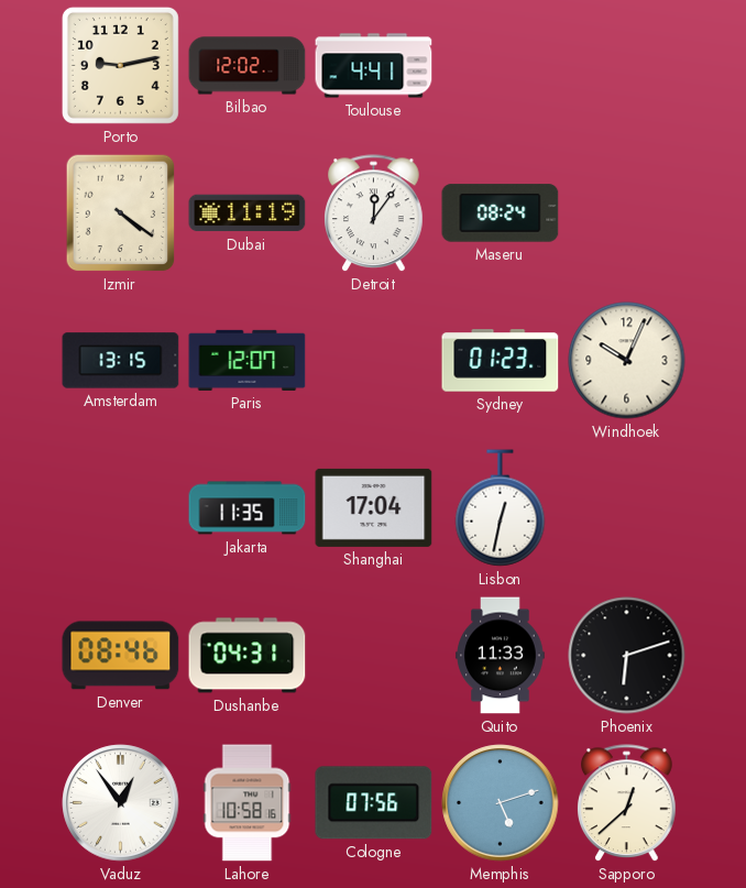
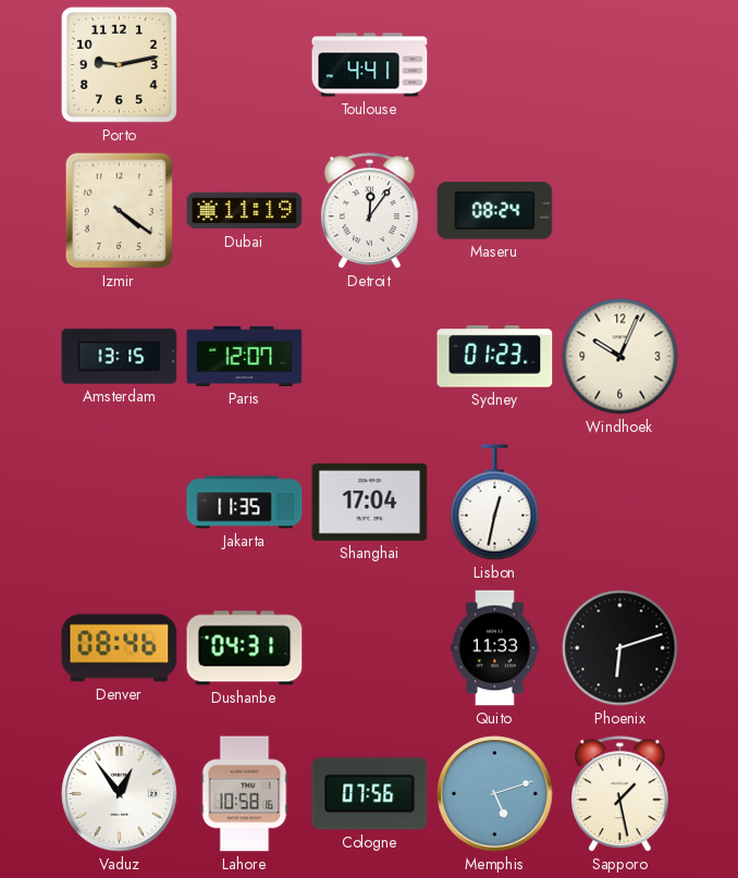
Bilbao: 12:02 -> none (248, 66)
Sapporo: 12:38 -> 1:28 (620, 794)
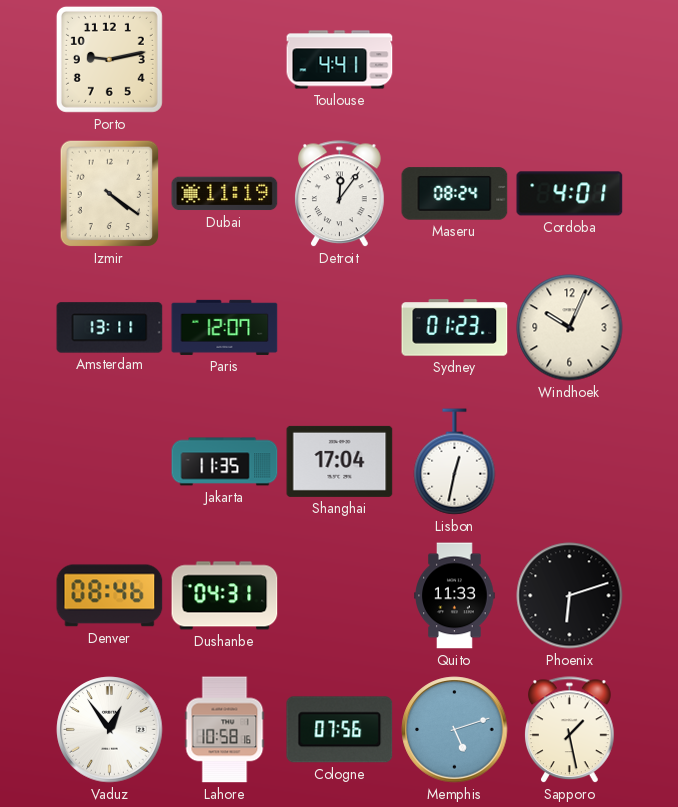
Cordoba: none -> 4:01 (570, 194)
Amsterdam: 13:15 -> 13:11 (110, 328)
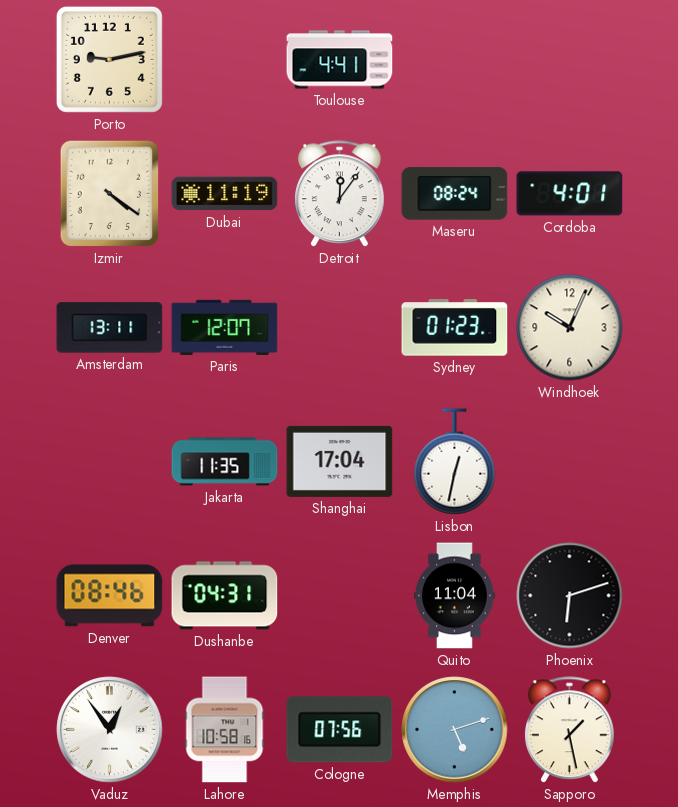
Quito: 11:33 -> 11:04 (455, 596)
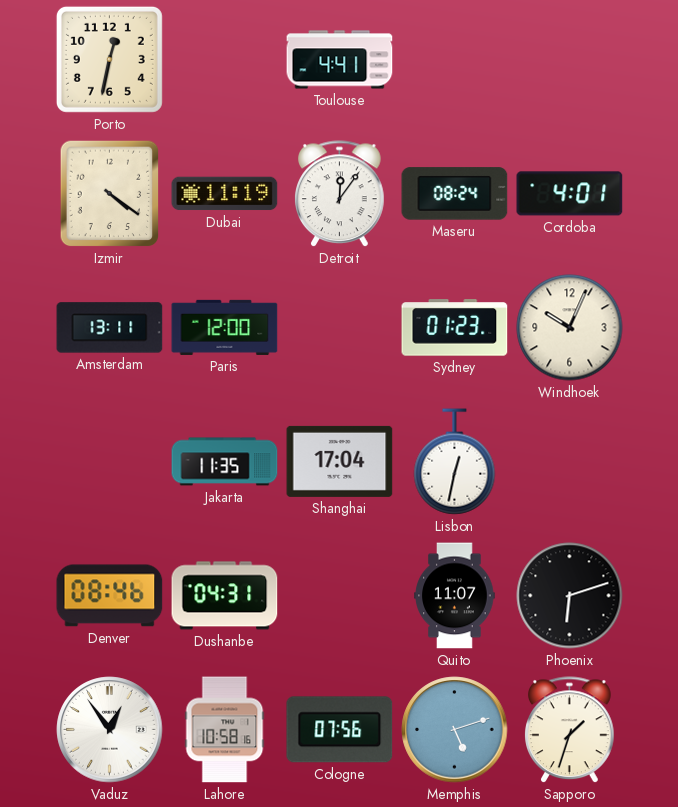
Porto: 9:13 -> 12:32 (109, 59)
Paris: 12:07 -> 12:00 (225, 327)
Quito: 11:04 -> 11:07 (455, 596)
Sapporo: 1:28 -> 1:33 (570, 730)
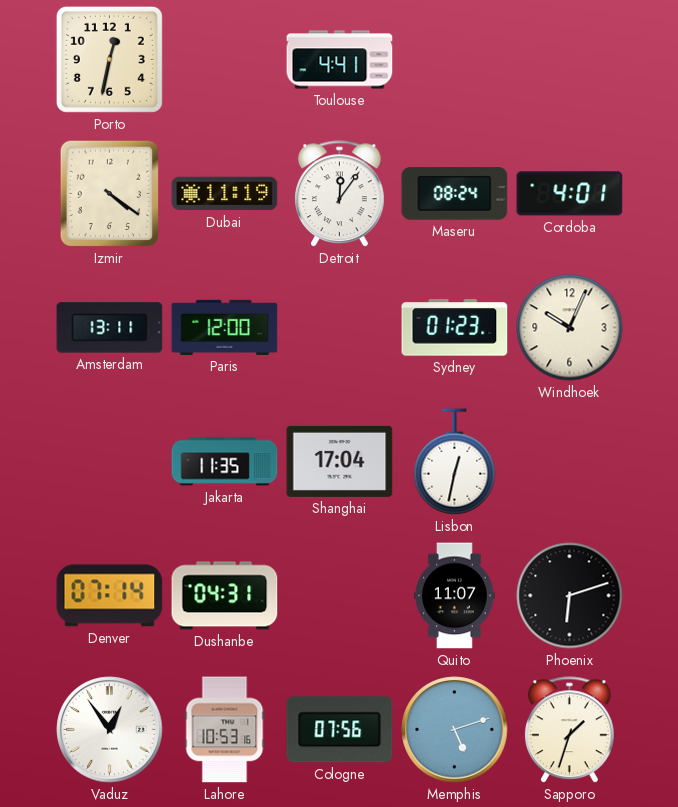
Denver: 08:46 -> 07:14 (110, 596)
Lahore: 10:58 -> 10:53 (225, 730)
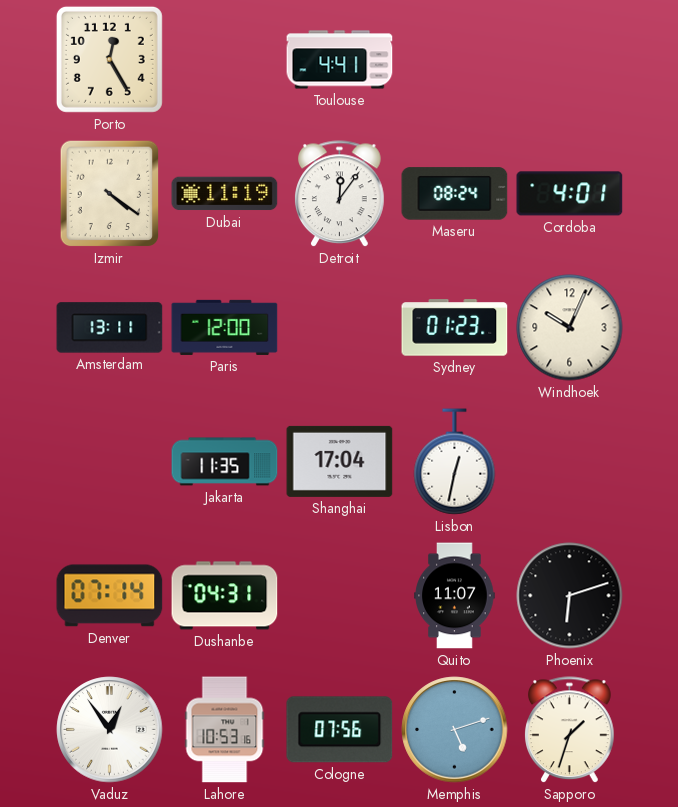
Porto: 12:32 -> 12:25 (109, 59)
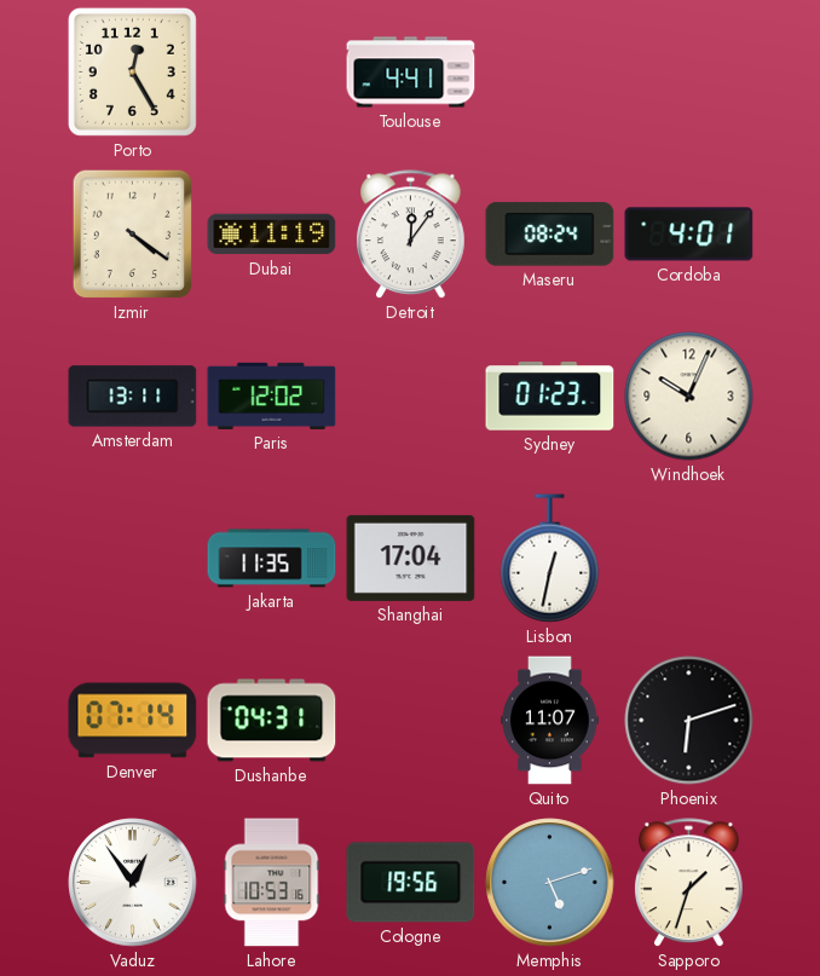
Paris: 12:00 -> 12:02 (272, 395)
Cologne: 07:56 -> 19:56 (411, 883)
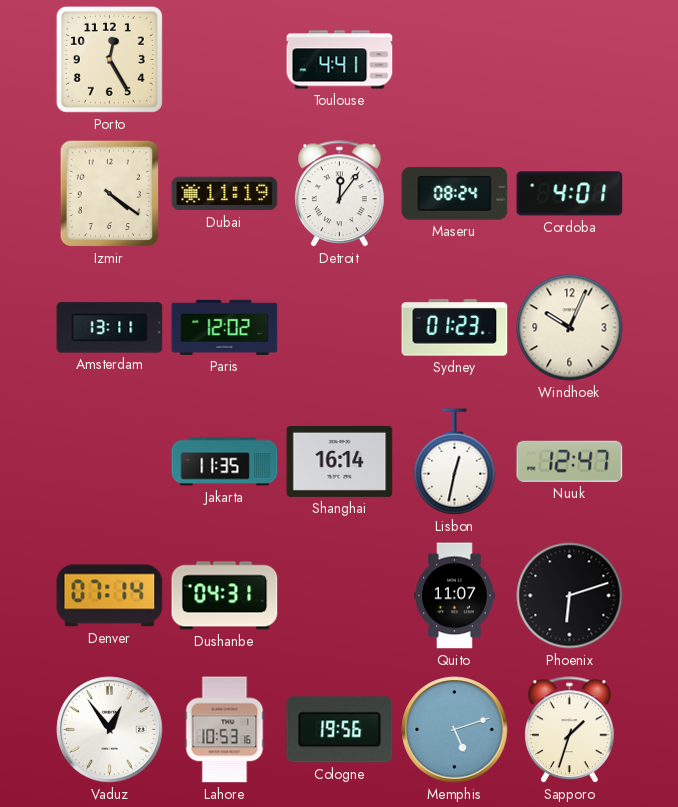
Shanghai: 17:04 -> 16:14 (340, 461)
Nuuk: none -> 12:47 (570, 461)
